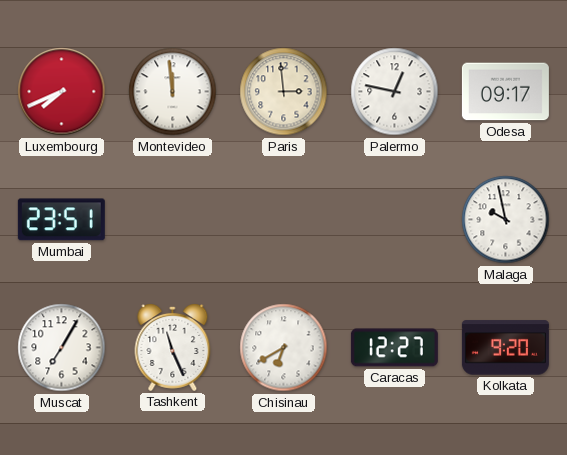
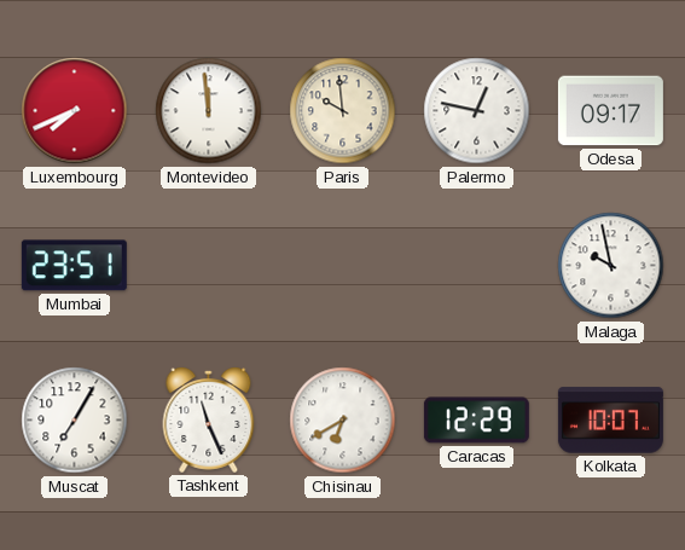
Paris: 2:59 -> 9:59 (343, 111)
Caracas: 12:27 -> 12:29 (476, 421)
Kolkata: 9:20 -> 10:07 (610, 421)
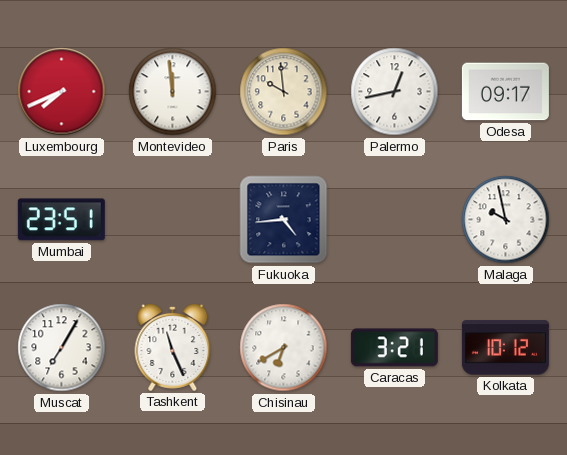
Palermo: 12:47 -> 12:43 (395, 92)
Fukuoka: none -> 4:44 (284, 220)
Caracas: 12:29 -> 3:21 (394, 348)
Kolkata: 10:07 -> 10:12 (505, 348)
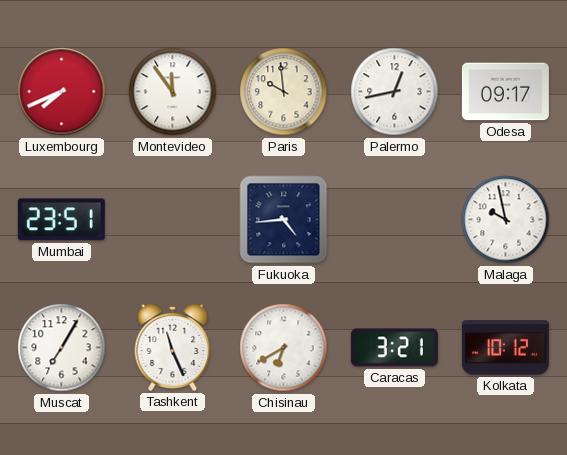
Montevideo: 11:59 -> 11:54 (173, 92)
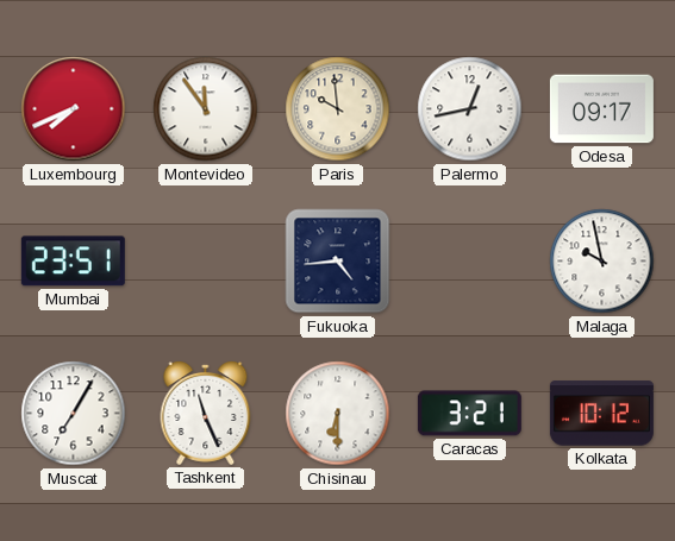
Chisinau: 6:40 -> 6:30 (338, 414)
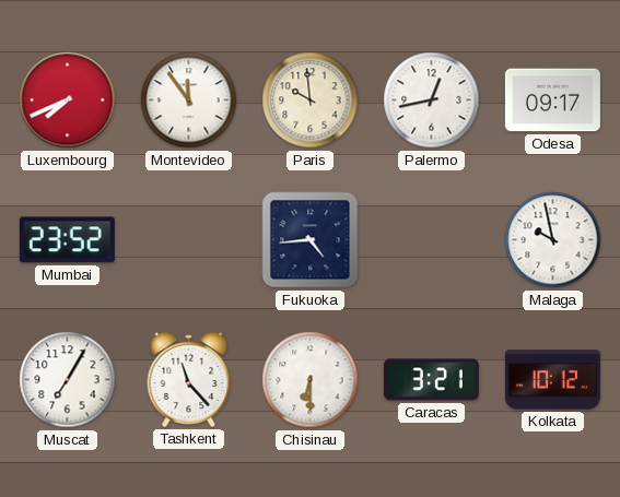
Mumbai: 23:51 -> 23:52 (67, 240)
Tashkent: 11:26 -> 11:23 (189, 380)
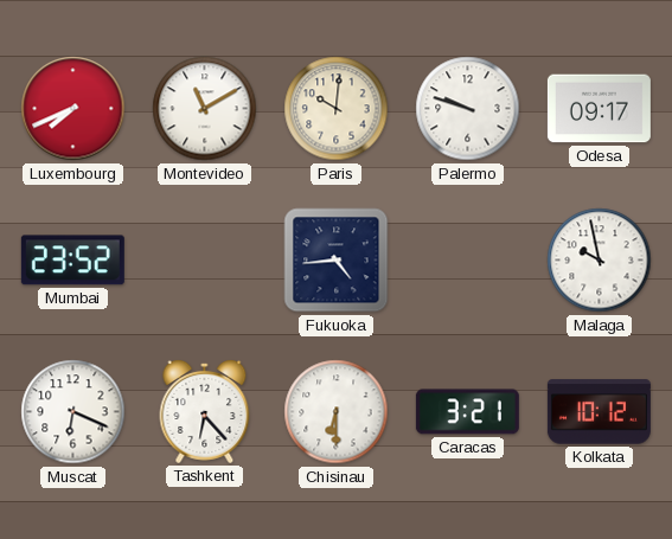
Montevideo: 11:54 -> 11:10 (205, 109)
Paris: 9:59 -> 10:01 (337, 109)
Palermo: 12:43 -> 9:48 (468, 109)
Muscat: 7:05 -> 6:19 (73, 412)
Tashkent: 11:23 -> 6:23 (205, 412)
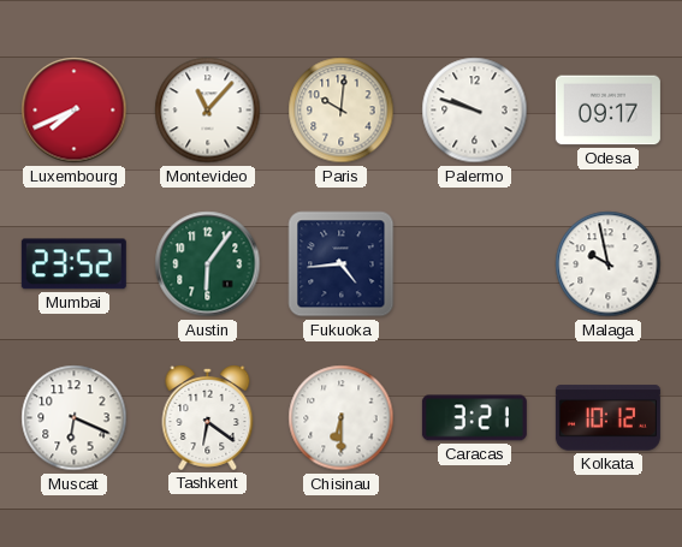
Montevideo: 11:10 -> 11:07 (208, 111)
Austin: none -> 6:06 (208, 264)
Tashkent: 6:23 -> 6:21 (208, 418)
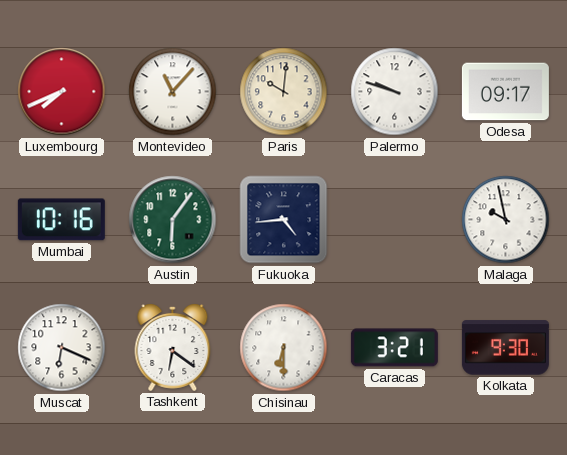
Mumbai: 23:52 -> 10:16 (61, 220)
Kolkata: 10:12 -> 9:30 (505, 348)
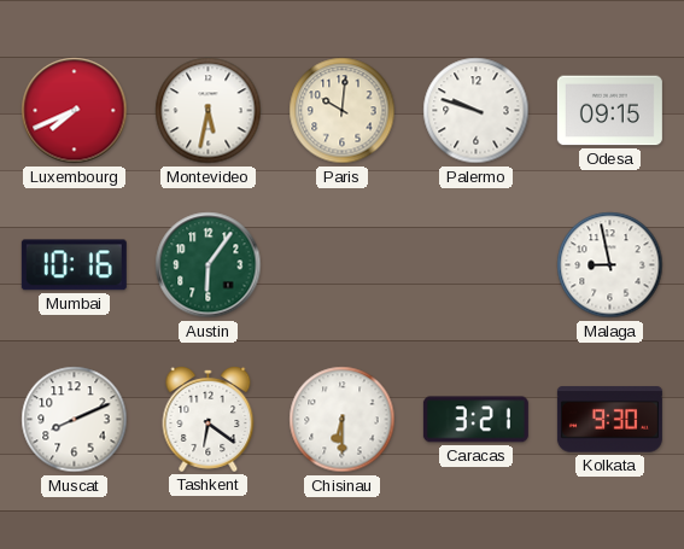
Montevideo: 11:07 -> 5:32 (209, 111)
Odesa: 09:17 -> 09:15 (609, 111)
Fukuoka: 4:44 -> none (284, 220)
Malaga: 9:58 -> 8:58 (610, 265)
Muscat: 6:19 -> 8:11 (75, 420)
